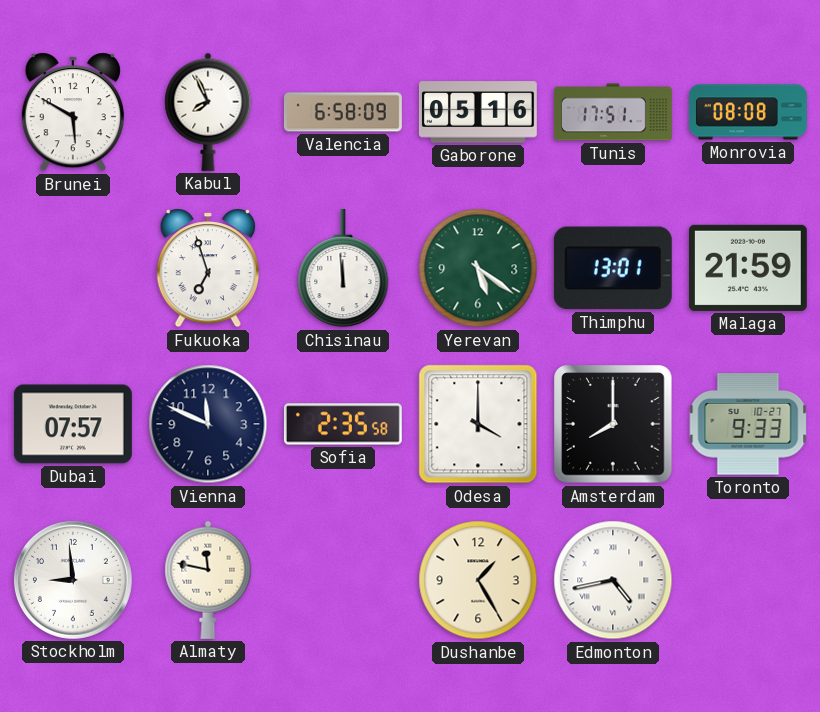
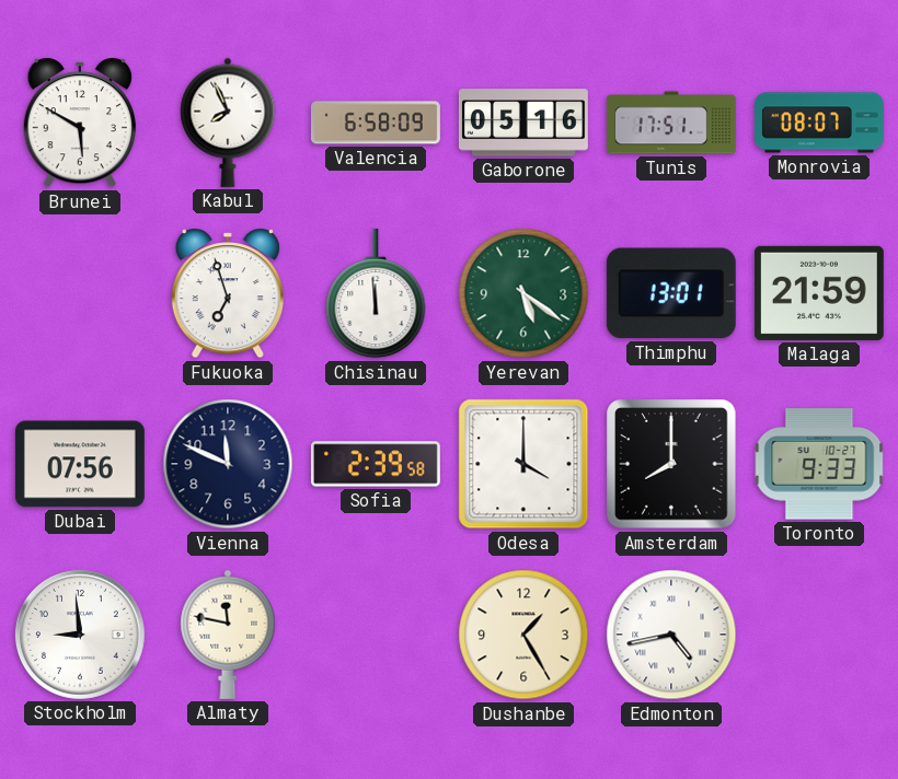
Monrovia: 08:08 -> 08:07 (819, 123)
Dubai: 07:57 -> 07:56 (80, 464)
Sofia: 2:35 -> 2:39 (376, 464)
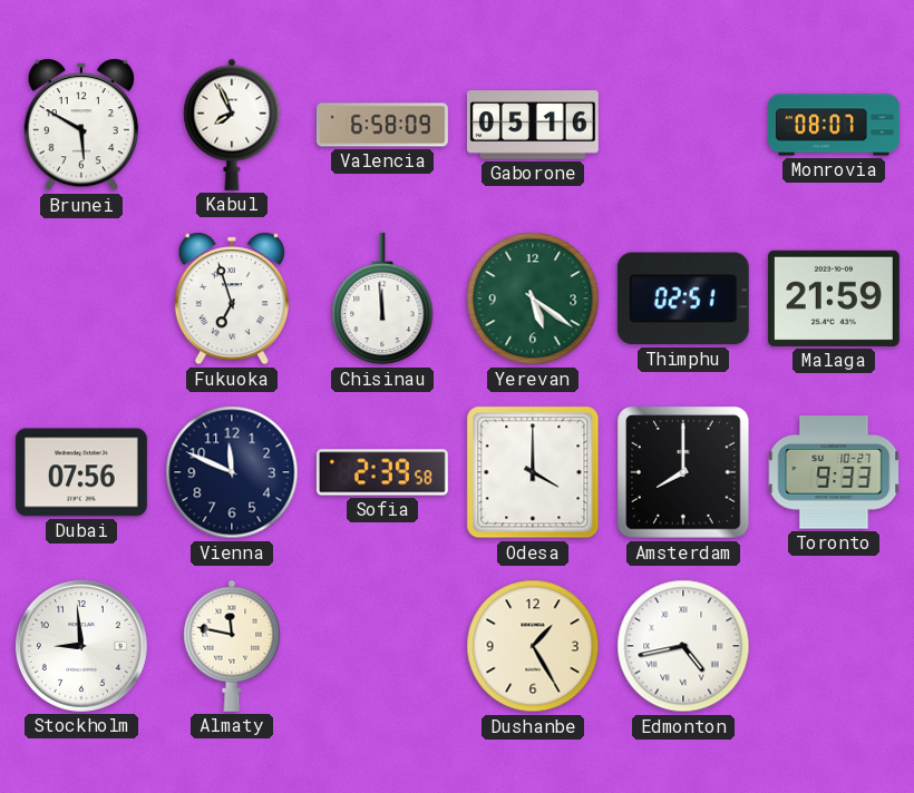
Tunis: 17:51 -> none (671, 123)
Thimphu: 13:01 -> 02:51 (683, 298)
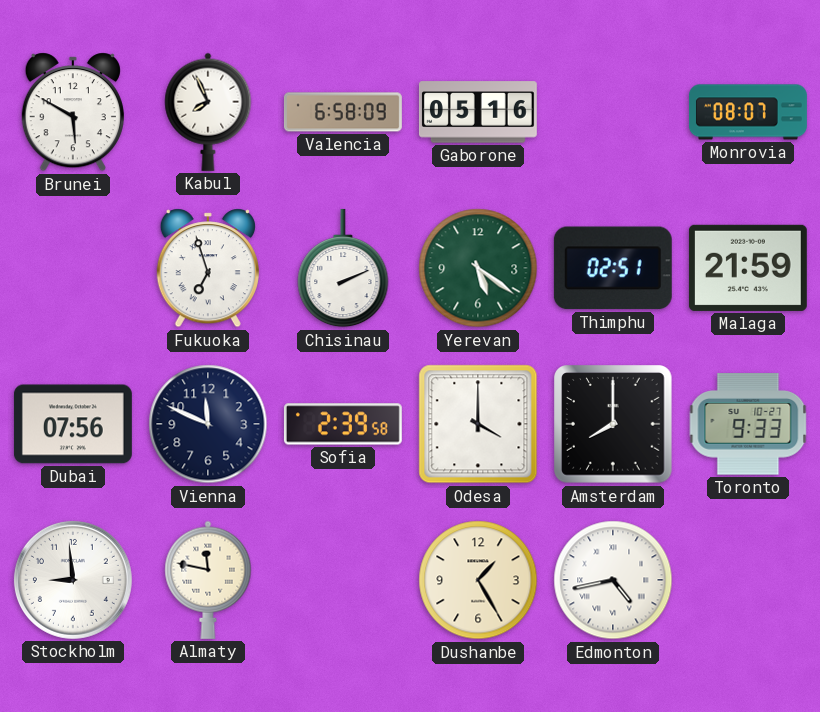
Chisinau: 11:59 -> 2:11 (343, 268)
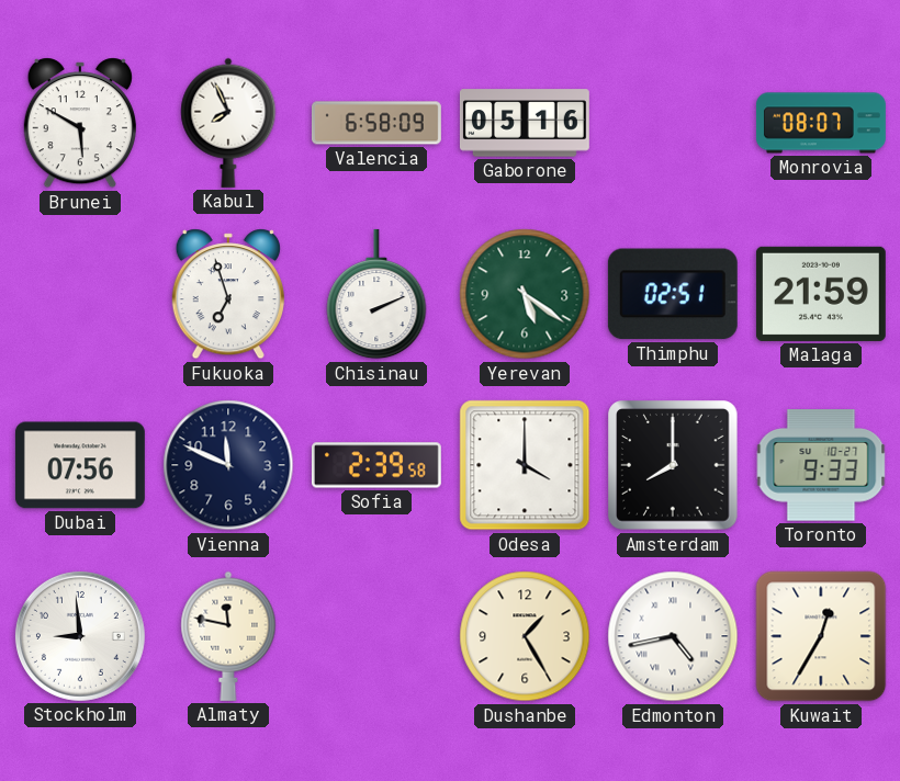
Kuwait: none -> 12:35 (821, 636)
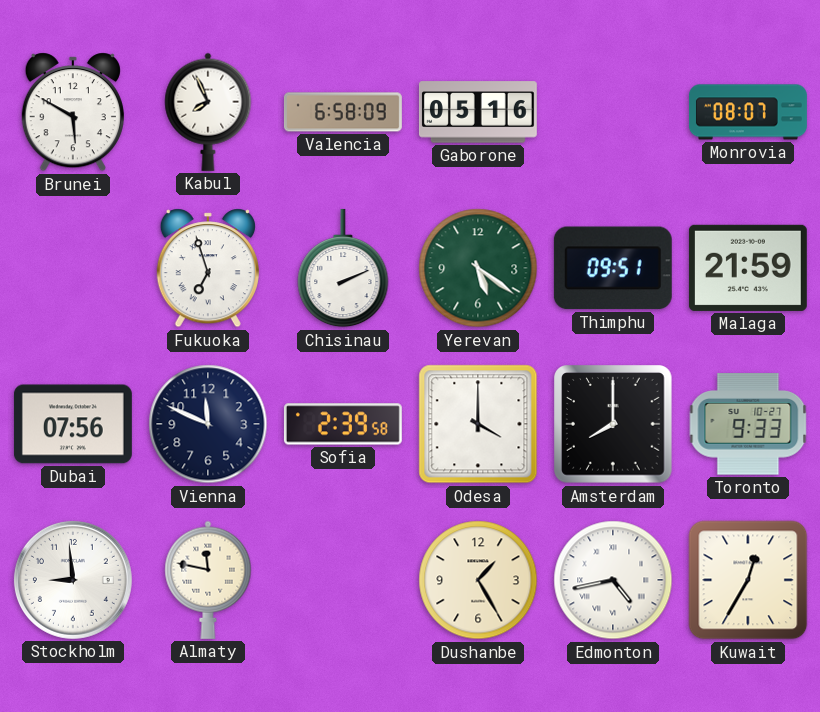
Thimphu: 02:51 -> 09:51 (613, 268)
